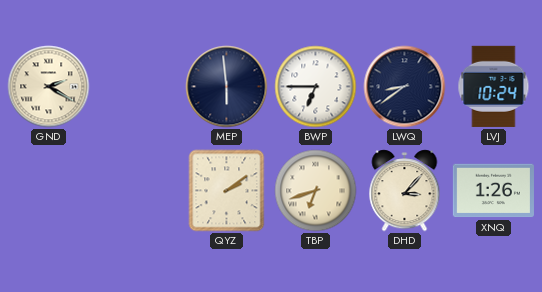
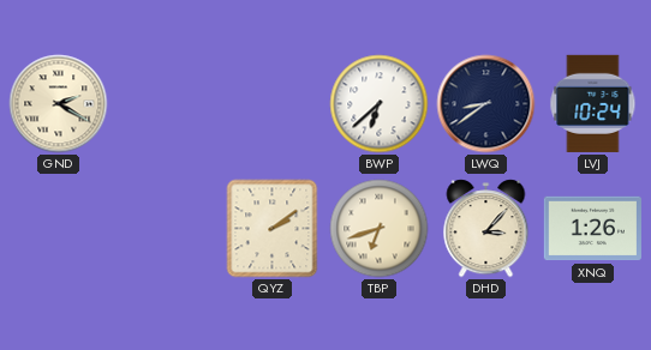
MEP: 5:59 -> none (227, 87)
BWP: 6:45 -> 6:38 (380, 104)
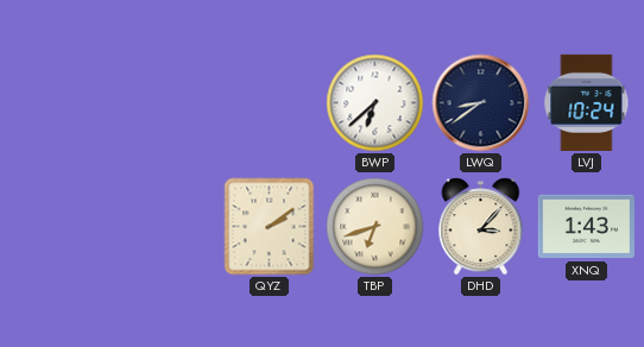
GND: 2:20 -> none (59, 104)
XNQ: 1:26 -> 1:43 (586, 227)
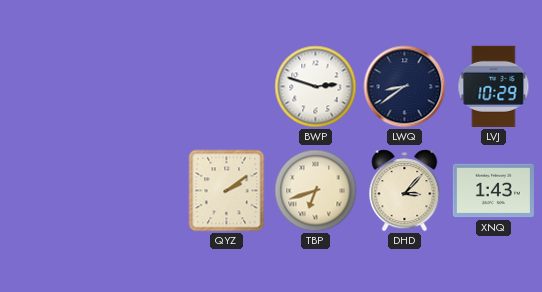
BWP: 6:38 -> 2:48 (316, 87)
LVJ: 10:24 -> 10:29 (494, 86)
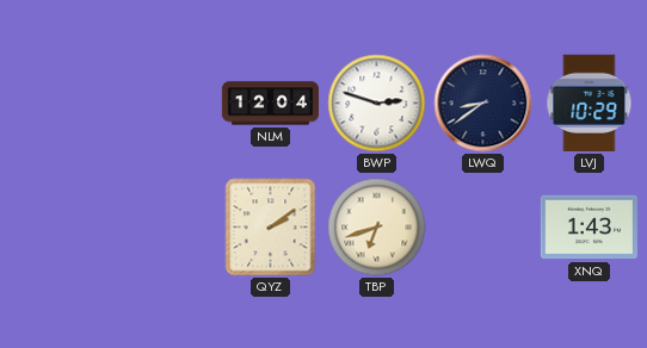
NLM: none -> 12:04 (270, 104)
DHD: 3:07 -> none (405, 191)
